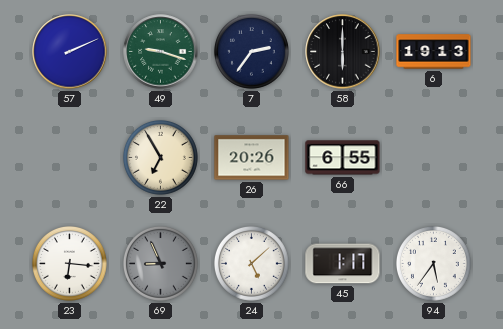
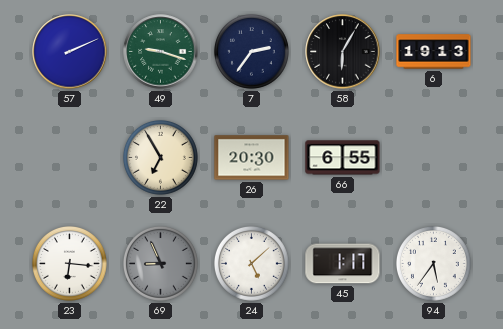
58: 6:00 -> 6:05 (343, 52)
26: 20:26 -> 20:30 (252, 158)
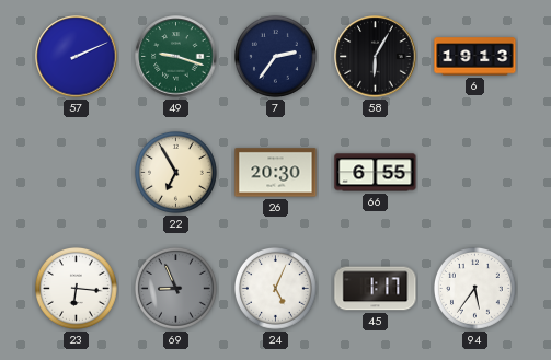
24: 5:08 -> 5:04 (275, 288)
